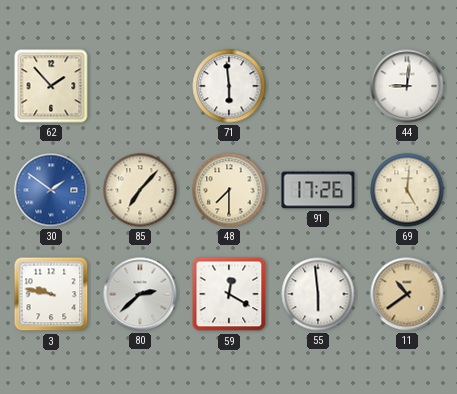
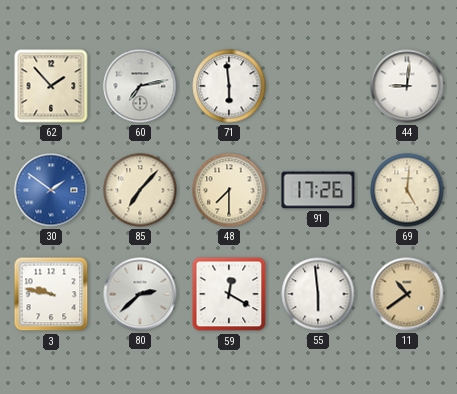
60: none -> 7:13 (140, 86)
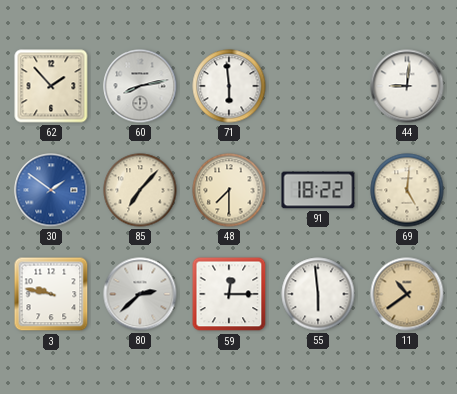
60: 7:13 -> 8:13 (140, 86)
91: 17:26 -> 18:22 (318, 190)
59: 12:20 -> 12:15 (229, 294)
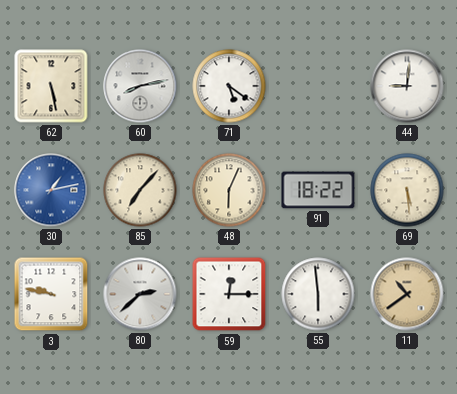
62: 1:53 -> 5:28 (51, 86)
71: 5:59 -> 5:21 (229, 86)
30: 1:51 -> 1:13 (51, 190)
48: 7:30 -> 6:04 (229, 190)
69: 5:01 -> 5:29 (407, 190)
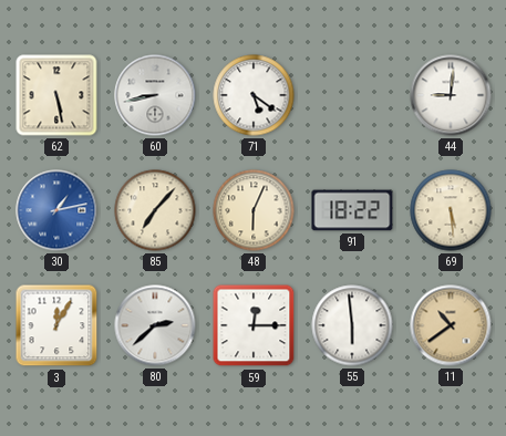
60: 8:13 -> 8:43 (155, 95)
3: 9:47 -> 12:05 (56, 325)
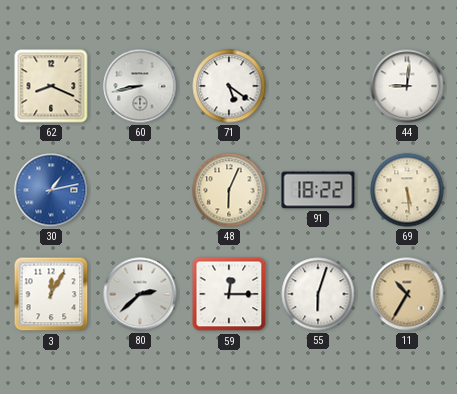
62: 5:28 -> 8:19 (51, 86)
85: 7:07 -> none (155, 210)
55: 5:59 -> 6:03 (318, 294)
11: 10:39 -> 10:35 (407, 294)
